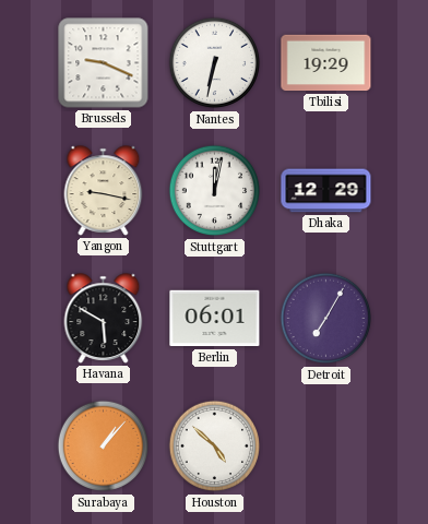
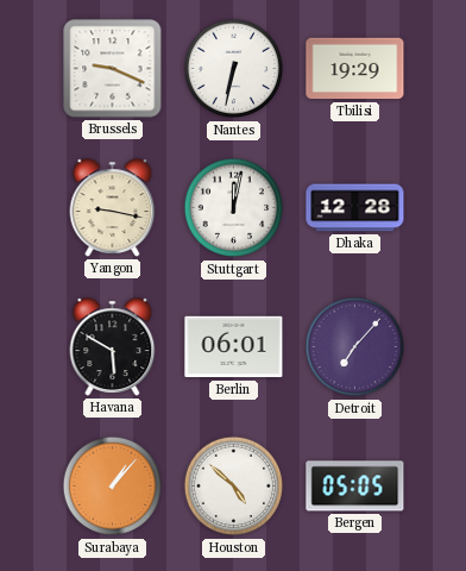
Dhaka: 12:29 -> 12:28 (355, 208)
Detroit: 7:05 -> 7:07 (355, 347)
Bergen: none -> 05:05 (355, 487)
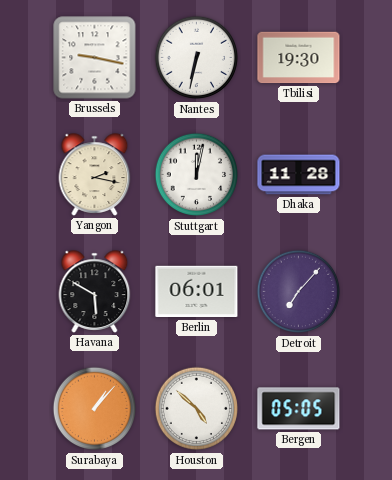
Brussels: 9:19 -> 9:17 (95, 58)
Tbilisi: 19:29 -> 19:30 (299, 58)
Yangon: 9:17 -> 2:17 (95, 175)
Dhaka: 12:28 -> 11:28 (299, 175)
